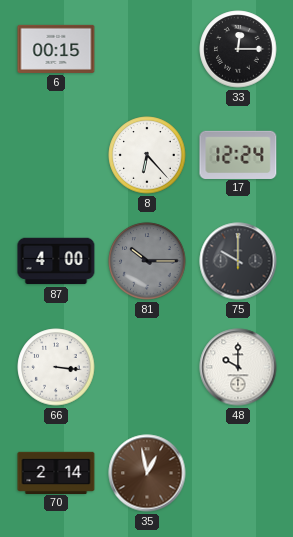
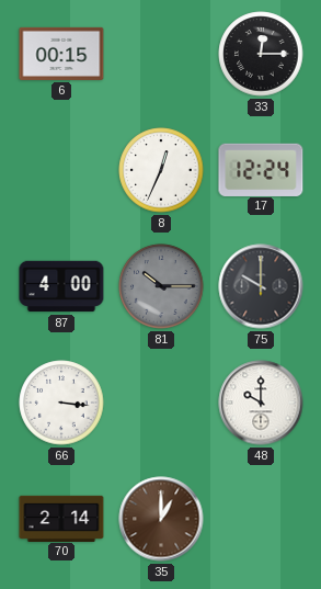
8: 6:23 -> 12:34 (161, 170)
35: 12:58 -> 1:00 (161, 519)
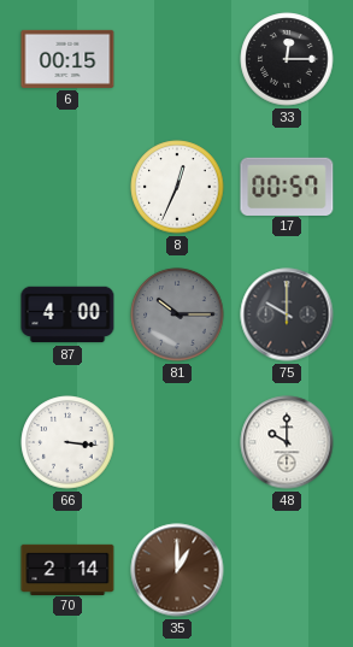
17: 12:24 -> 00:57 (287, 186)
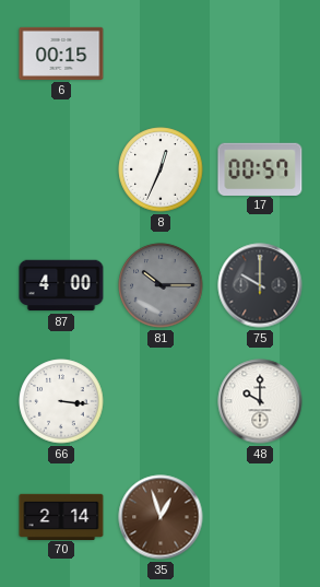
33: 12:15 -> none (287, 59)
35: 1:00 -> 12:57 (161, 517)
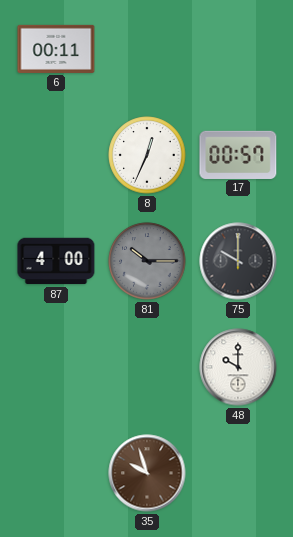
6: 00:15 -> 00:11 (56, 49)
66: 3:16 -> none (61, 401)
70: 2:14 -> none (61, 516)
35: 12:57 -> 9:57 (147, 473)
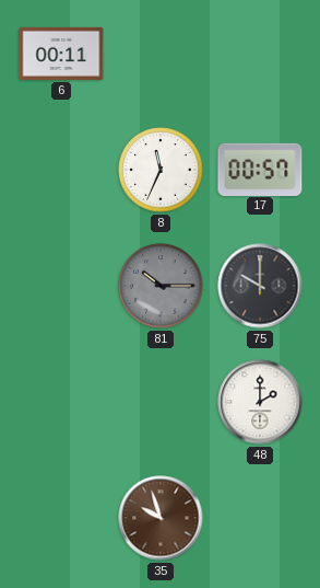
8: 12:34 -> 11:34 (161, 170)
87: 4:00 -> none (56, 261)
48: 10:00 -> 2:00 (260, 402)
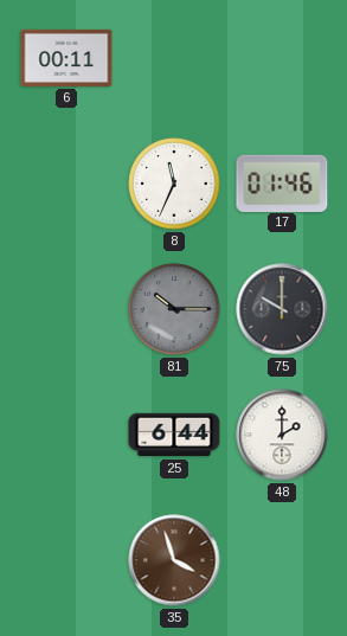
17: 00:57 -> 01:46 (282, 182)
25: none -> 6:44 (174, 435)
35: 9:57 -> 3:57 (174, 560)
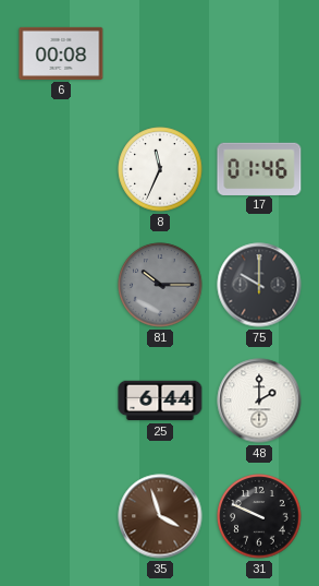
6: 00:11 -> 00:08 (61, 53)
31: none -> 9:49 (259, 516)
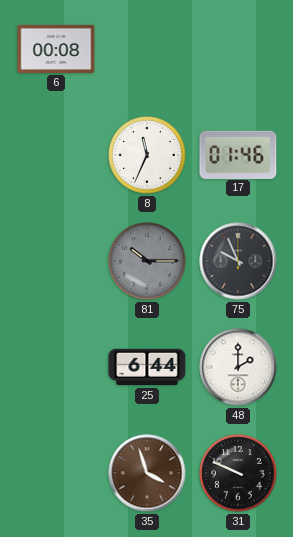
75: 10:00 -> 9:56 (238, 261)
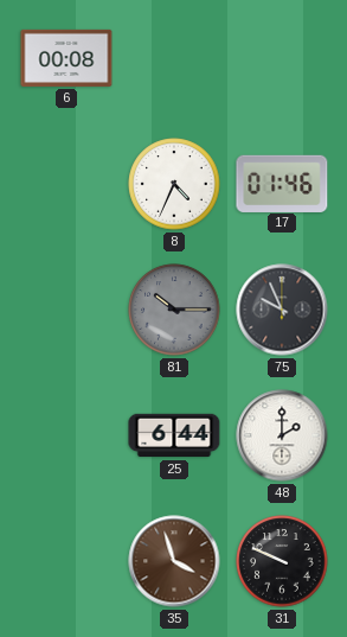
8: 11:34 -> 4:34 (174, 184)
